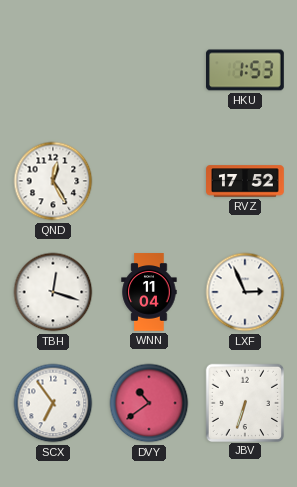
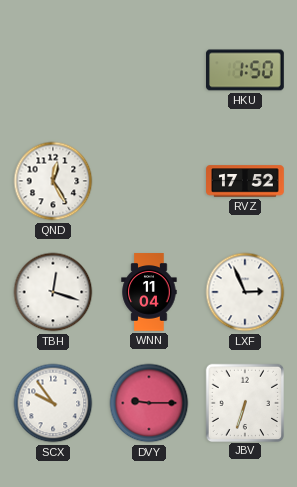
HKU: 1:53 -> 1:50 (246, 70)
SCX: 6:54 -> 9:54 (53, 403)
DVY: 10:39 -> 9:15 (149, 403)
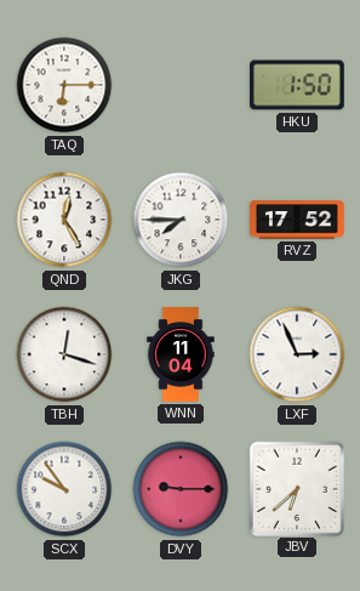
TAQ: none -> 6:15 (64, 85)
JKG: none -> 7:45 (181, 220)
JBV: 6:33 -> 6:38 (296, 488)
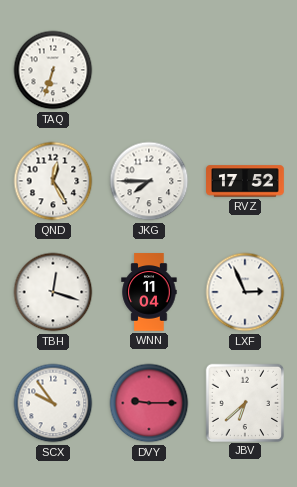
TAQ: 6:15 -> 6:33 (53, 70)
HKU: 1:50 -> none (298, 85)
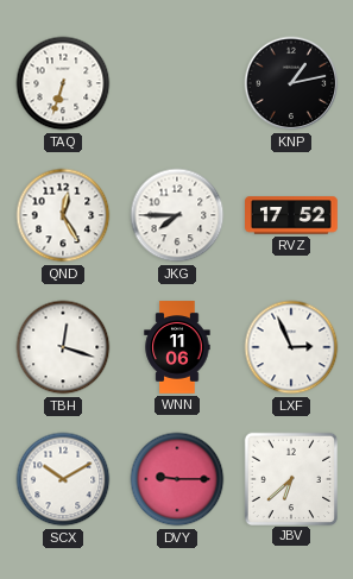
KNP: none -> 1:13 (291, 83)
WNN: 11:04 -> 11:06 (177, 347)
SCX: 9:54 -> 10:10 (63, 479)
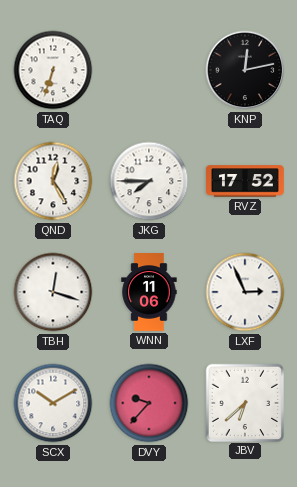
KNP: 1:13 -> 12:13 (245, 70)
DVY: 9:15 -> 9:37 (149, 403)
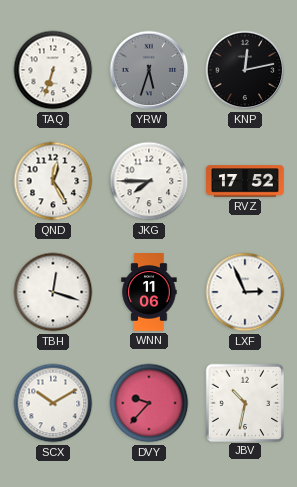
YRW: none -> 5:33 (149, 70)
JBV: 6:38 -> 10:32 (244, 402)
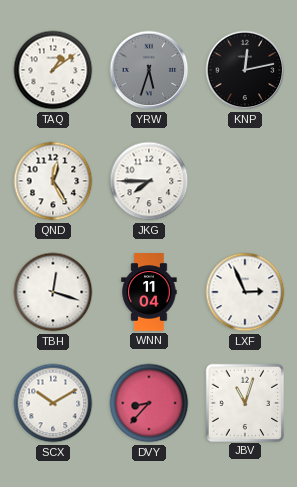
TAQ: 6:33 -> 1:09 (53, 70)
RVZ: 17:52 -> none (245, 181)
WNN: 11:06 -> 11:04 (149, 292)
DVY: 9:37 -> 8:37 (149, 403)
JBV: 10:32 -> 11:03 (244, 402)
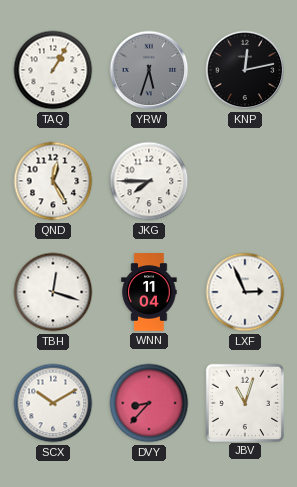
TAQ: 1:09 -> 1:05 (53, 70)
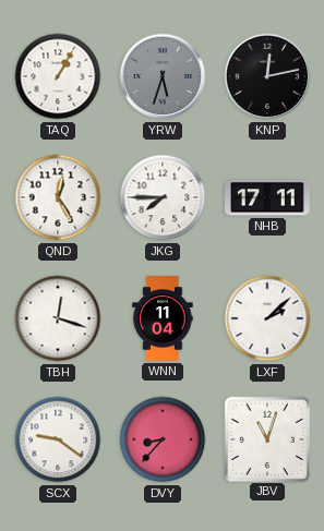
NHB: none -> 17:11 (268, 197)
LXF: 2:56 -> 2:08 (267, 318)
SCX: 10:10 -> 9:21 (58, 439)
